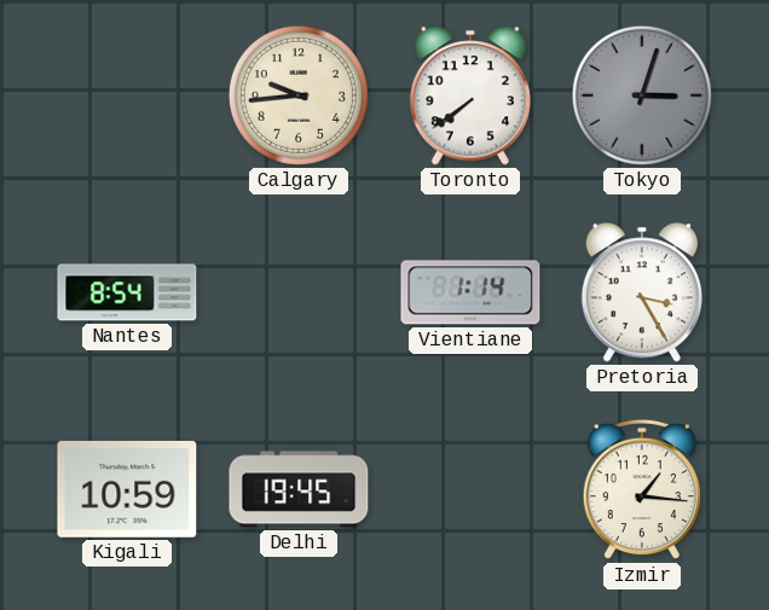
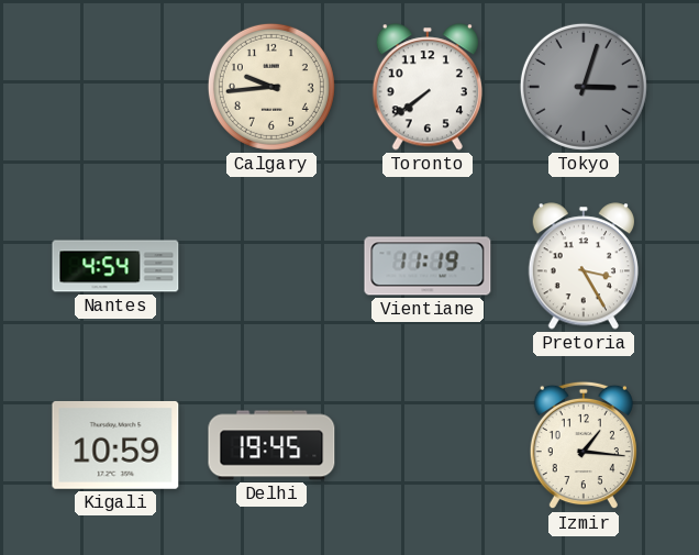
Nantes: 8:54 -> 4:54 (115, 266)
Vientiane: 1:14 -> 11:19 (428, 266)
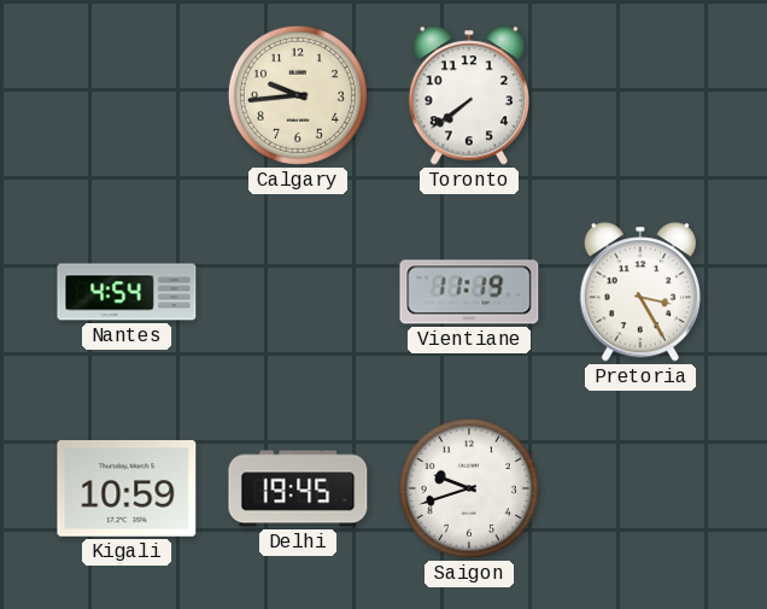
Tokyo: 3:03 -> none (584, 87)
Saigon: none -> 9:42 (469, 488)
Izmir: 1:16 -> none (584, 445)
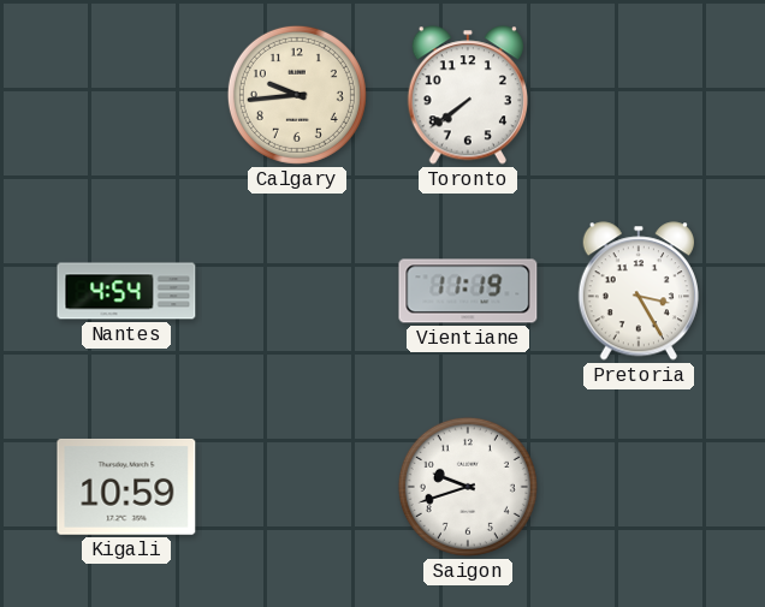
Delhi: 19:45 -> none (298, 488)
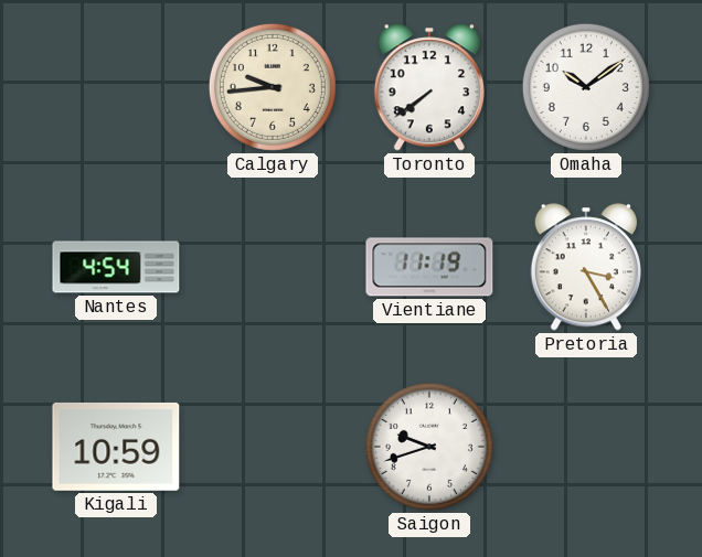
Omaha: none -> 10:09 (586, 87)
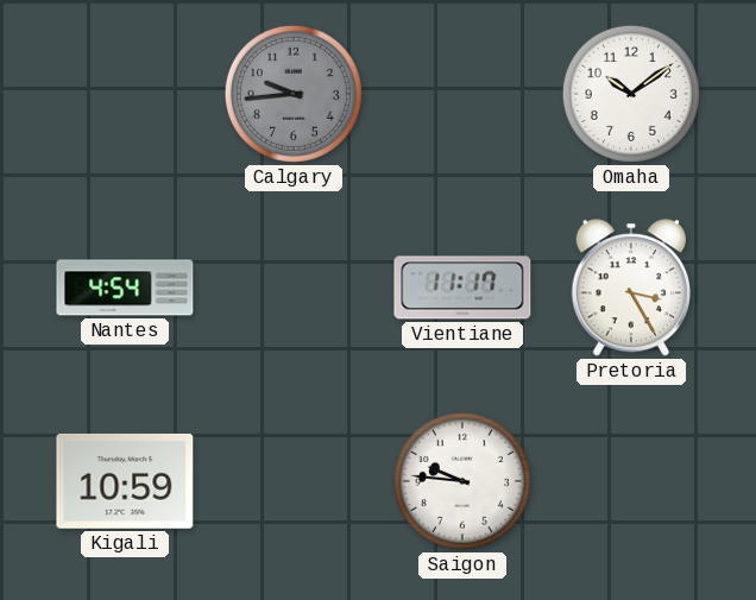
Calgary dial: cream -> grey (294, 94)
Toronto: 7:39 -> none (429, 87)
Vientiane: 11:19 -> 11:17 (462, 288)
Saigon: 9:42 -> 9:46 (462, 481)
